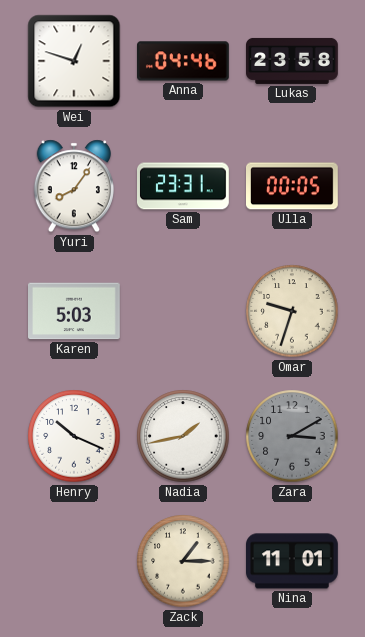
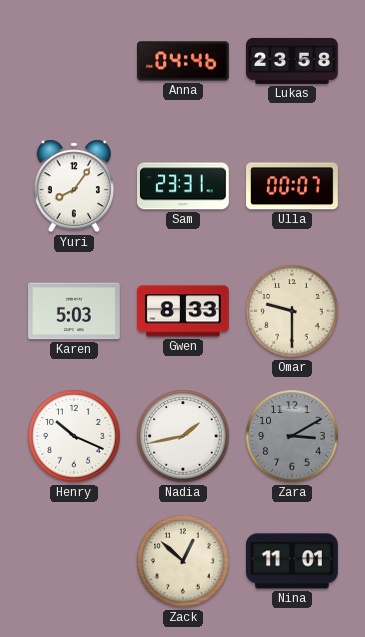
Wei: 12:48 -> none (74, 61)
Ulla: 00:05 -> 00:07 (293, 186)
Gwen: none -> 8:33 (184, 311)
Omar: 9:33 -> 9:30 (292, 311)
Zack: 1:15 -> 12:52 (183, 561)
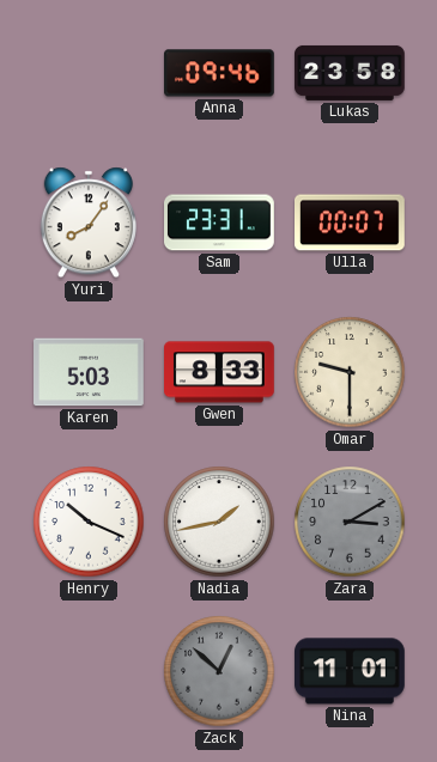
Anna: 04:46 -> 09:46 (220, 73)
Zack dial: cream -> grey (219, 671)
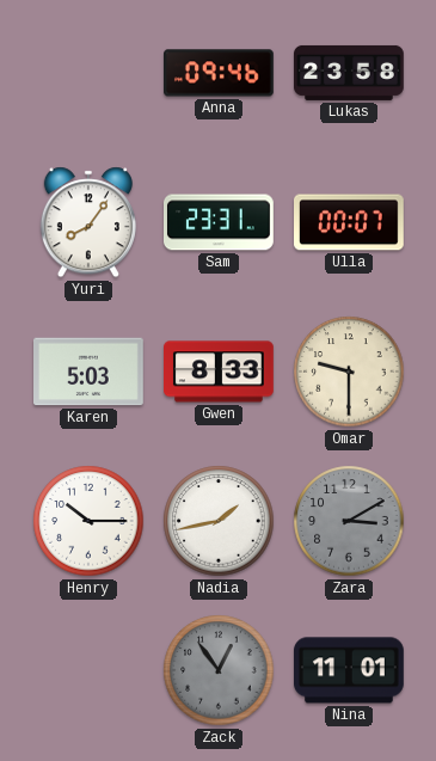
Henry: 10:19 -> 10:15 (88, 521)
Zack: 12:52 -> 12:54 (219, 670)
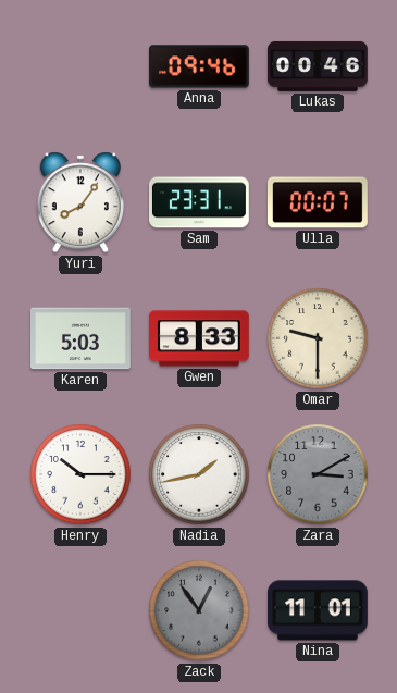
Lukas: 23:58 -> 00:46 (319, 66)
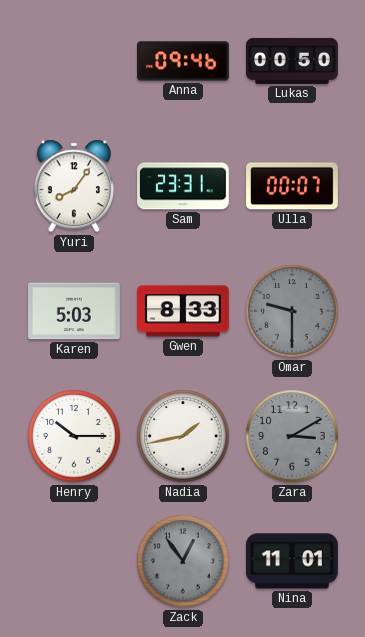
Lukas: 00:46 -> 00:50 (293, 61)
Omar dial: cream -> grey (292, 311)
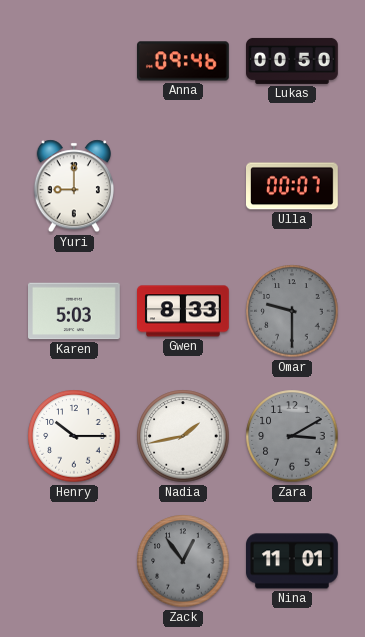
Yuri: 8:06 -> 9:00 (74, 186)
Sam: 23:31 -> none (184, 186)
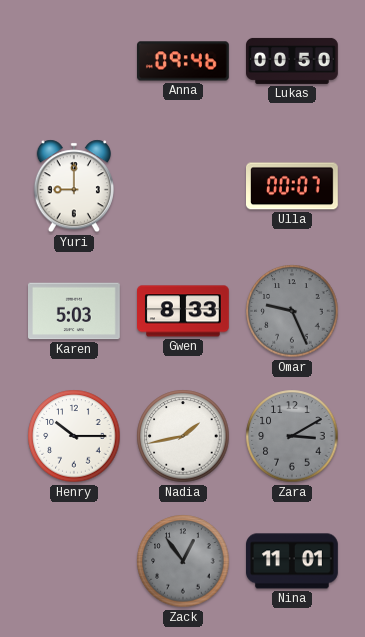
Omar: 9:30 -> 9:26 (292, 311)
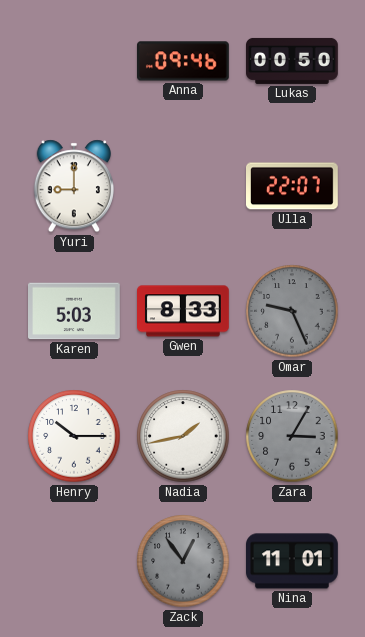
Ulla: 00:07 -> 22:07 (293, 186)
Zara: 3:10 -> 3:05 (292, 436)
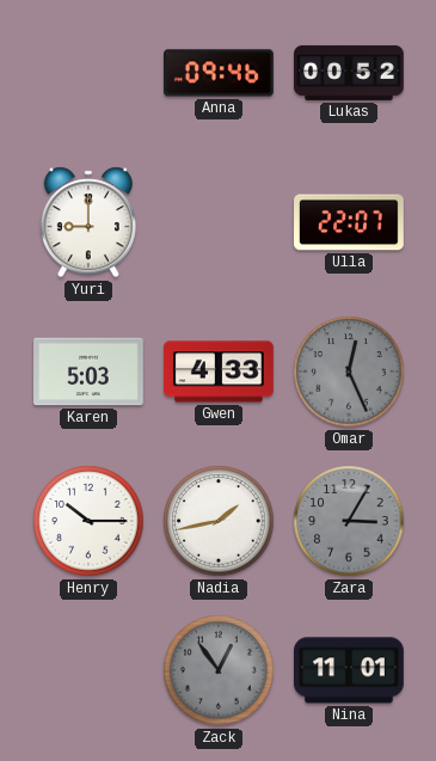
Lukas: 00:50 -> 00:52 (350, 73)
Gwen: 8:33 -> 4:33 (220, 372)
Omar: 9:26 -> 12:26 (349, 372)
